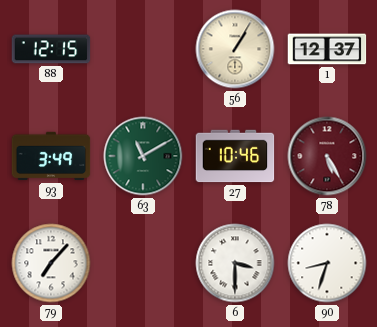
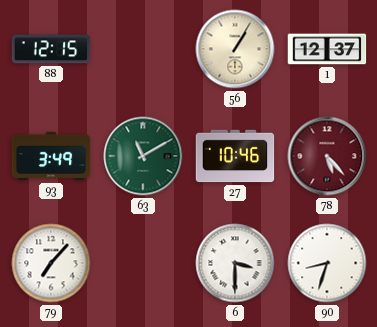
78: 5:25 -> 5:23 (327, 156)
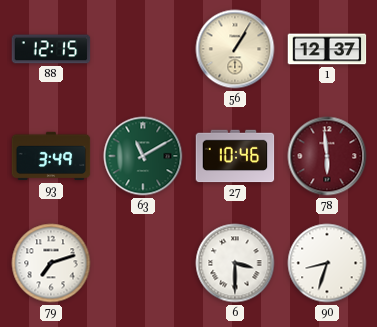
78: 5:23 -> 5:59 (327, 156)
79: 7:07 -> 7:12 (51, 263)
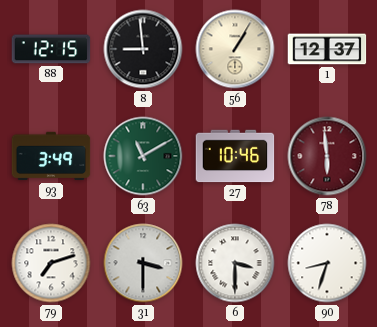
8: none -> 8:59 (143, 49)
31: none -> 3:30 (143, 263)
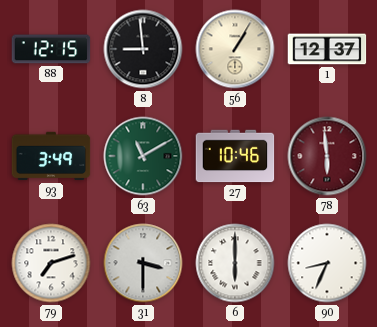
6: 3:30 -> 6:00 (235, 263)
90: 8:33 -> 8:34 (327, 263)
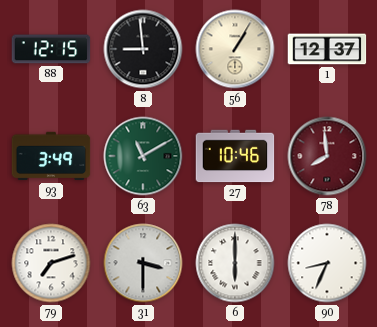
78: 5:59 -> 7:59 (327, 156)
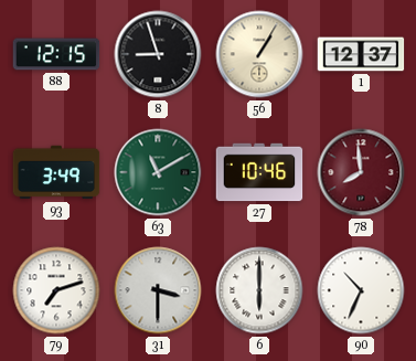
8: 8:59 -> 8:57 (158, 54)
90: 8:34 -> 10:34 (361, 290)
